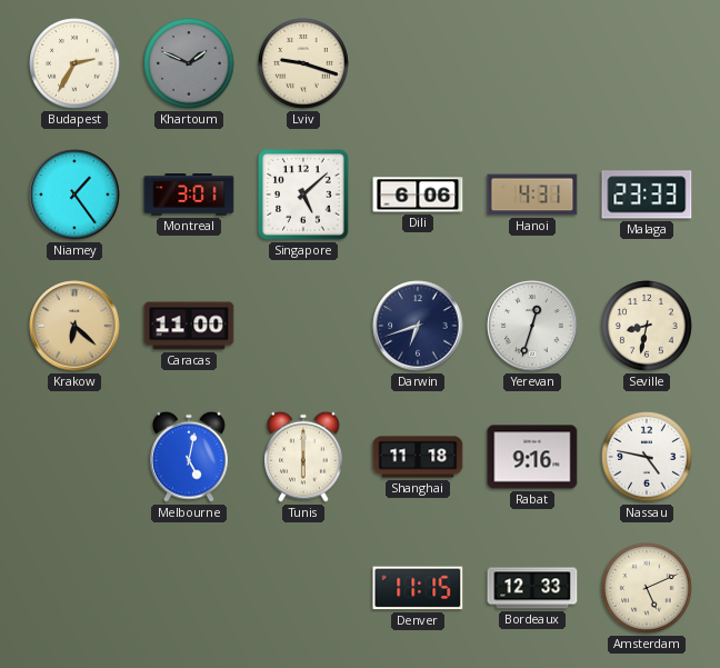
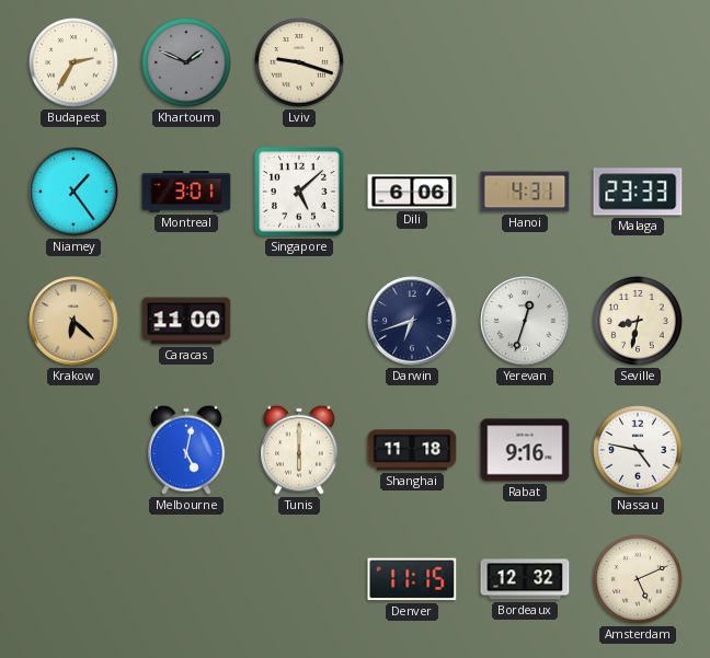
Bordeaux: 12:33 -> 12:32 (525, 579)
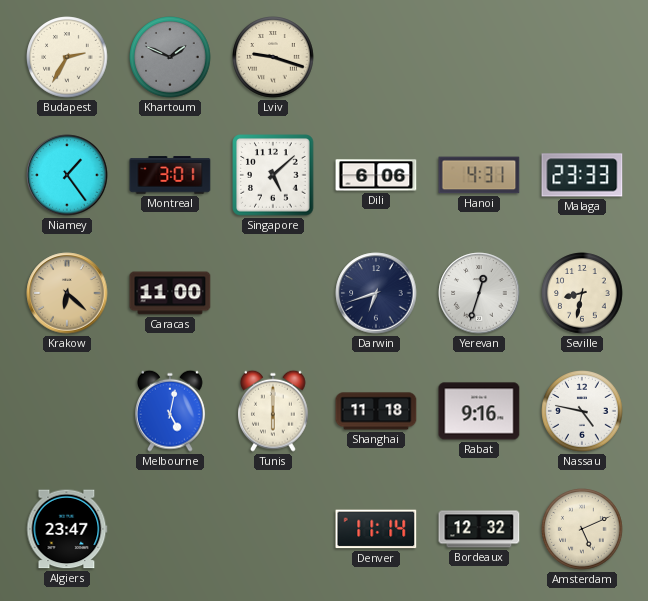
Algiers: none -> 23:47 (67, 529)
Denver: 11:15 -> 11:14 (376, 529)
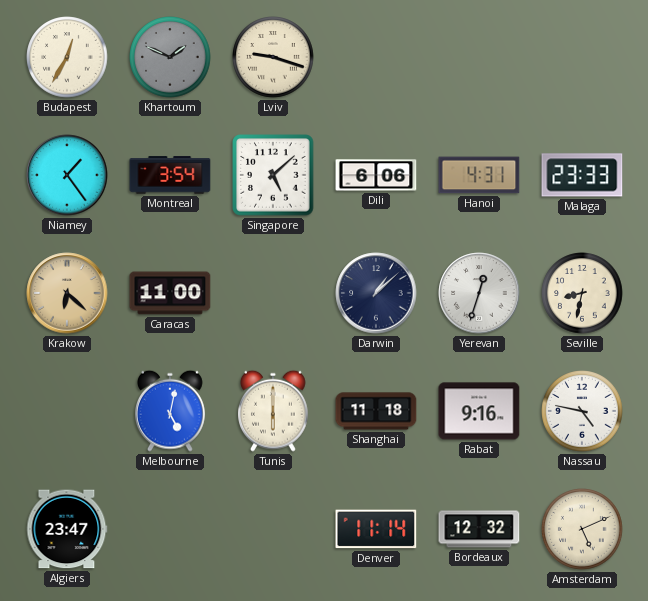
Budapest: 2:35 -> 12:35 (67, 57)
Montreal: 3:01 -> 3:54 (170, 175)
Darwin: 6:42 -> 1:08 (376, 293)
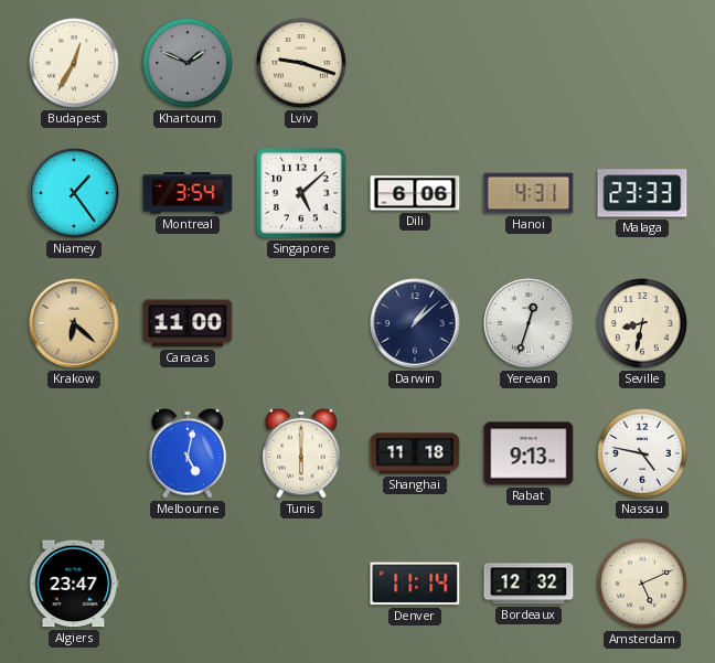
Rabat: 9:16 -> 9:13 (529, 453)
